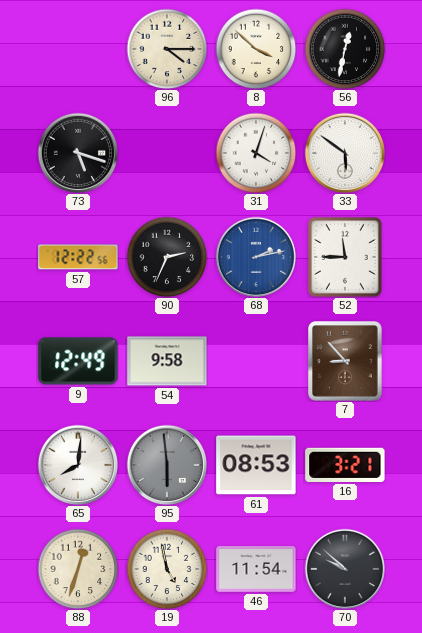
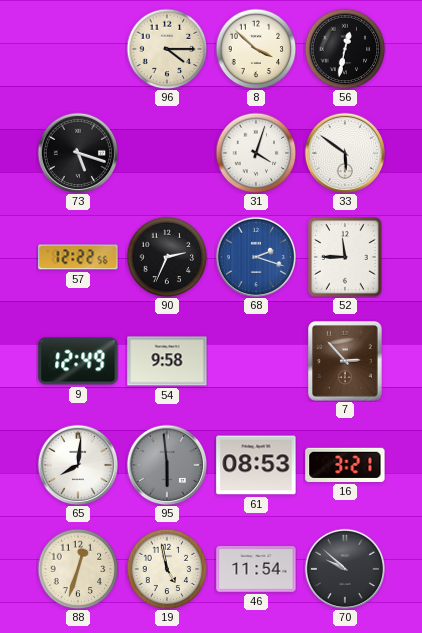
68: 2:13 -> 2:18 (255, 256)
7: 8:53 -> 2:53 (346, 361)
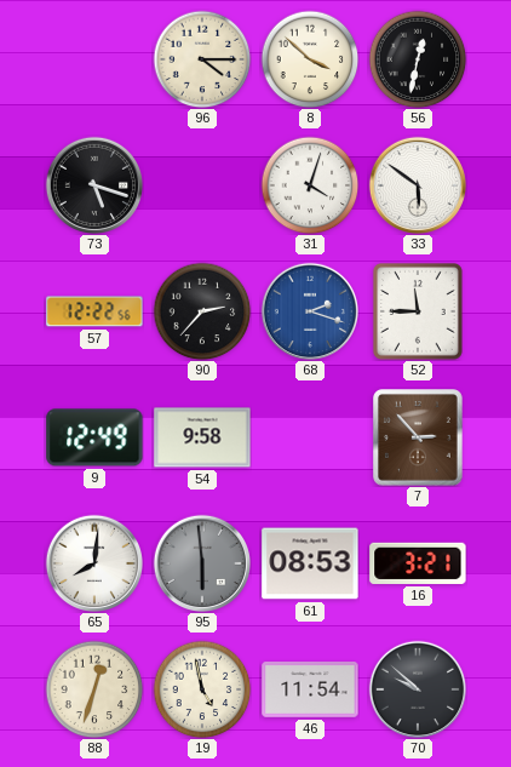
90: 2:34 -> 2:37 (202, 311)
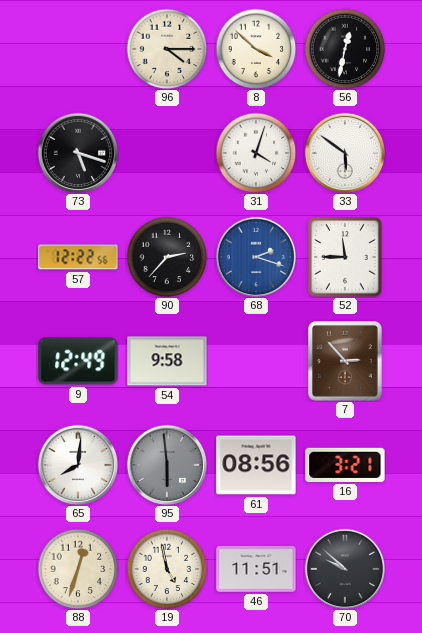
61: 08:53 -> 08:56 (256, 465)
46: 11:54 -> 11:51 (256, 570)
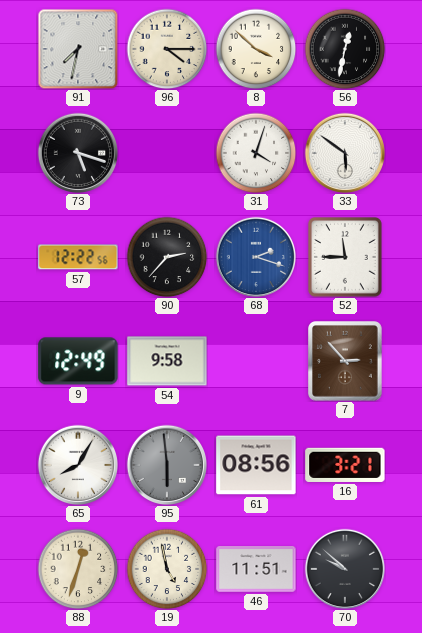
91: none -> 7:32 (78, 49)
65: 8:01 -> 8:05 (77, 464)
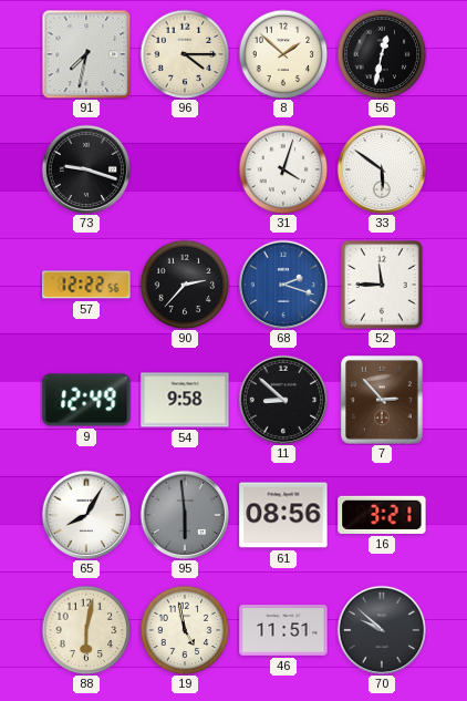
8: 3:52 -> 1:52 (283, 54)
73: 5:18 -> 9:18 (85, 168)
11: none -> 8:52 (282, 399)
88: 12:33 -> 6:02 (86, 630)
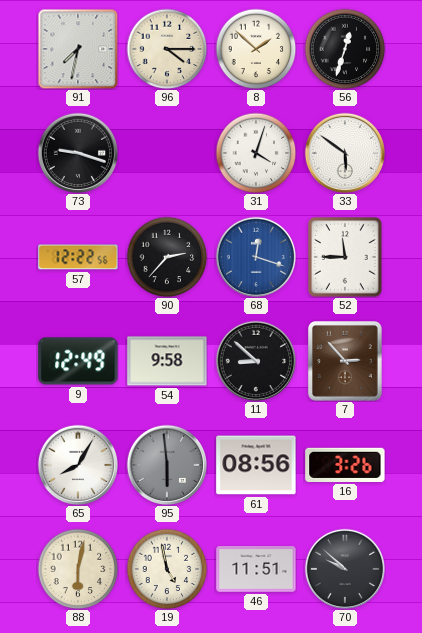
56: 12:32 -> 12:33 (345, 49)
68: 2:18 -> 12:18 (255, 256)
16: 3:21 -> 3:26 (345, 465)
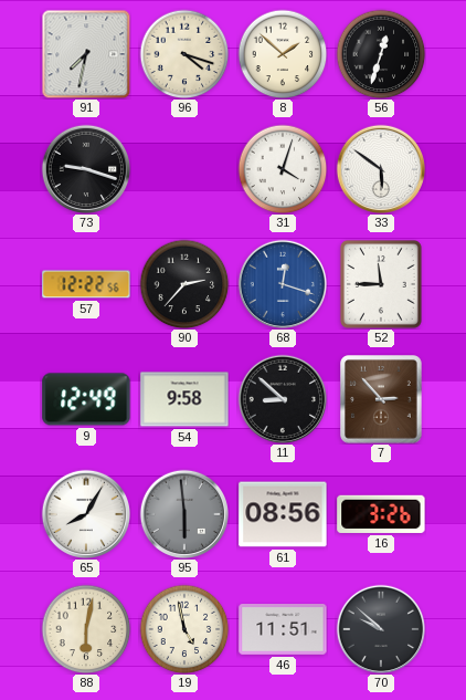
96: 4:15 -> 4:18 (184, 54)
